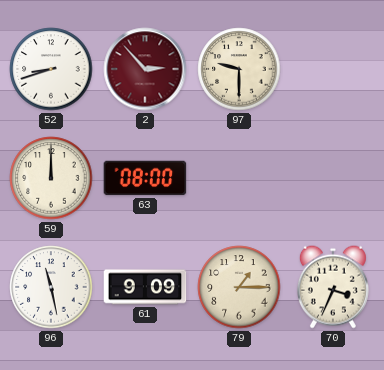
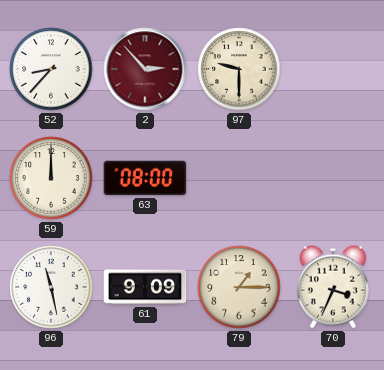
52: 8:42 -> 8:37 (51, 69)
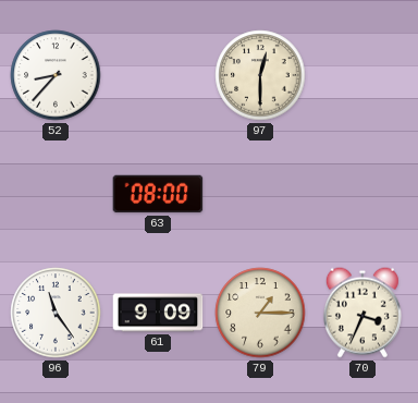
2: 2:53 -> none (145, 69)
97: 9:30 -> 12:30 (260, 75)
59: 12:00 -> none (51, 178)
96: 11:28 -> 11:24 (56, 313)
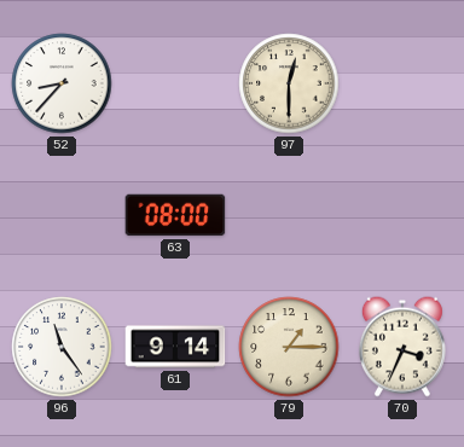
61: 9:09 -> 9:14 (175, 347)
